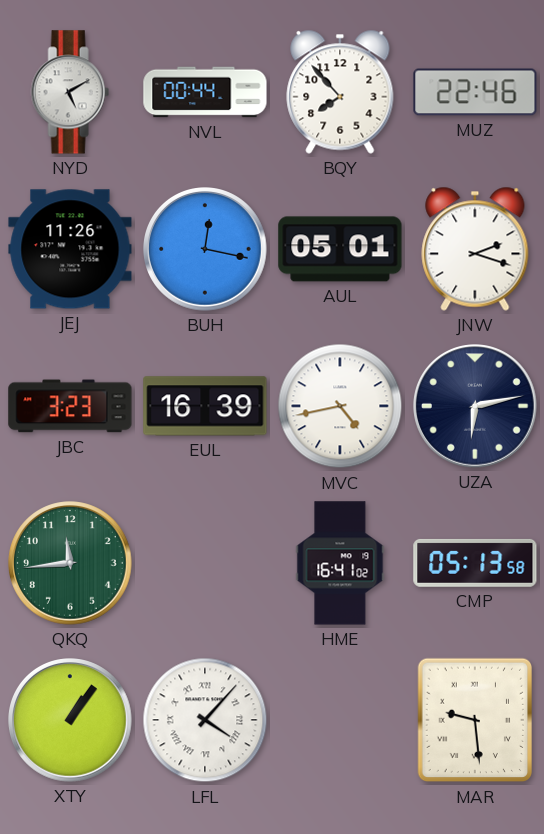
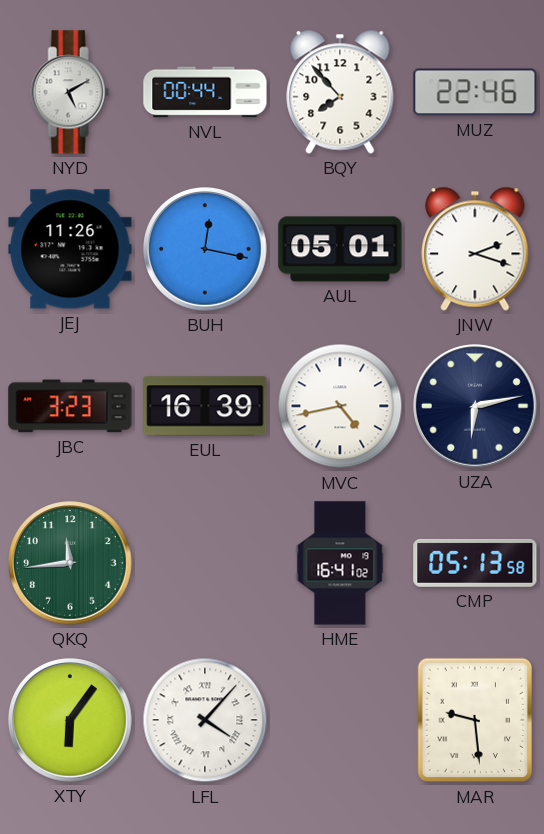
XTY: 1:06 -> 6:06 (71, 721)
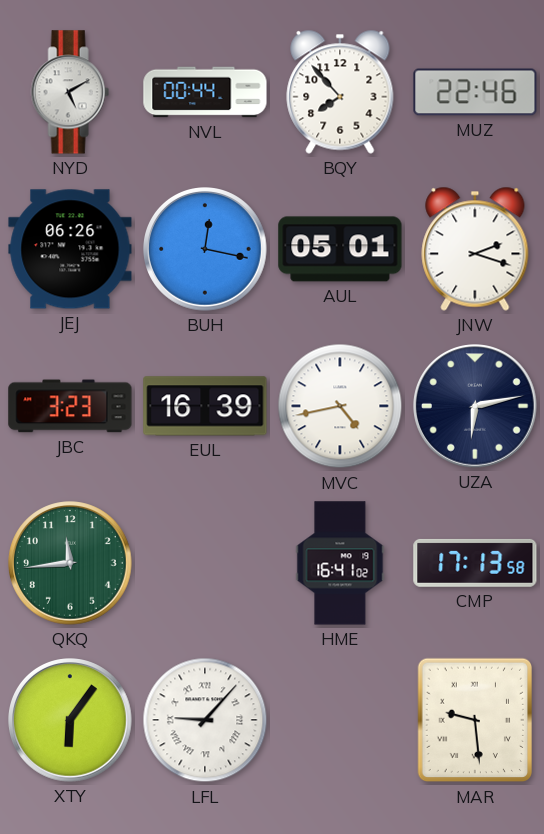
JEJ: 11:26 -> 06:26 (70, 249)
CMP: 05:13 -> 17:13 (475, 563)
LFL: 4:07 -> 9:07 (205, 720)
